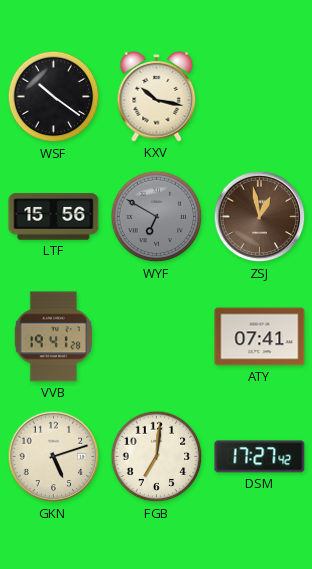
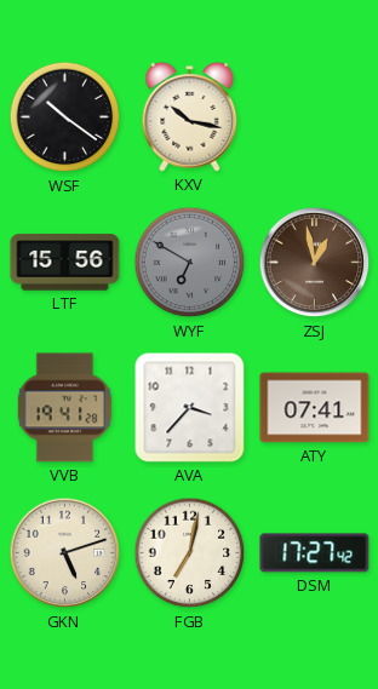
AVA: none -> 3:37 (190, 408)
FGB: 7:01 -> 7:02 (190, 553)
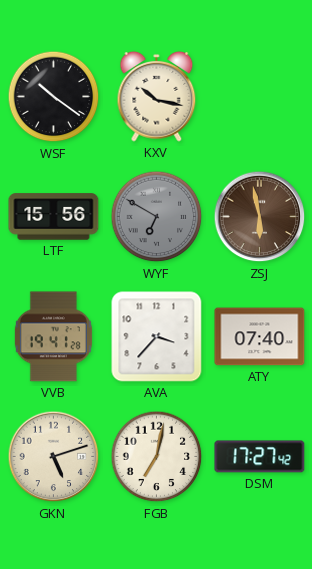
ZSJ: 12:58 -> 5:58 (260, 217)
ATY: 07:41 -> 07:40 (260, 337)
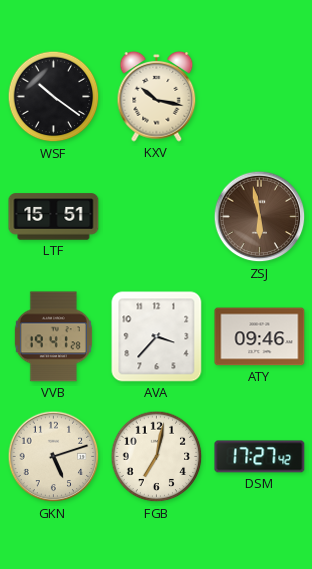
LTF: 15:56 -> 15:51 (54, 217)
WYF: 6:50 -> none (157, 217)
ATY: 07:40 -> 09:46 (260, 337)
